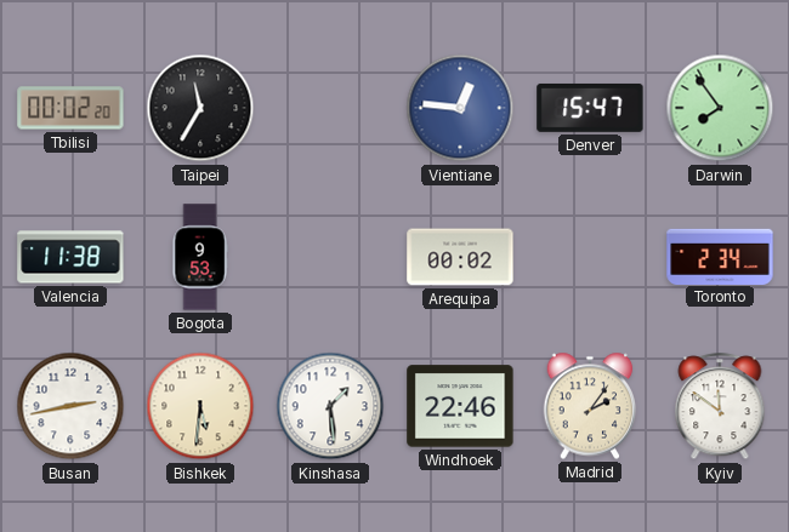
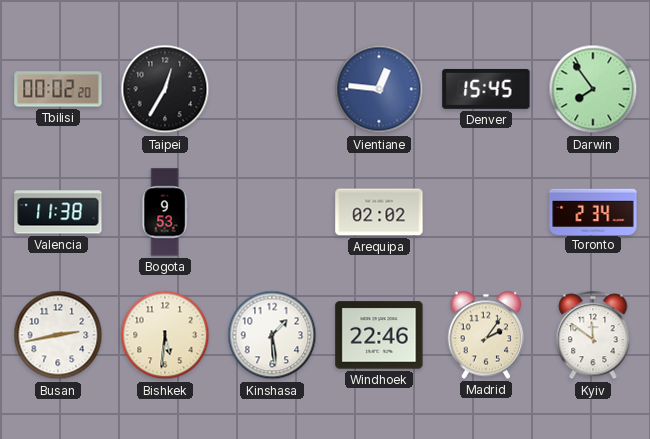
Taipei: 11:35 -> 12:35 (165, 89)
Denver: 15:47 -> 15:45 (486, 89)
Arequipa: 00:02 -> 02:02 (379, 212)
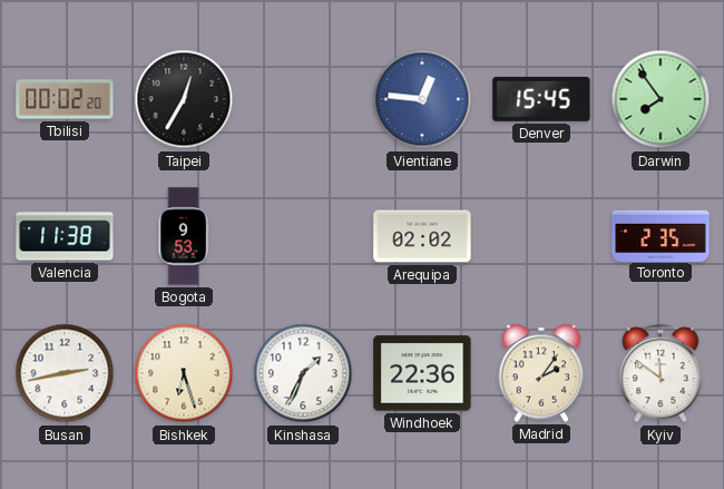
Toronto: 2:34 -> 2:35 (661, 235)
Bishkek: 5:31 -> 6:27 (184, 373)
Kinshasa: 1:29 -> 1:34 (303, 373)
Windhoek: 22:46 -> 22:36 (422, 373)
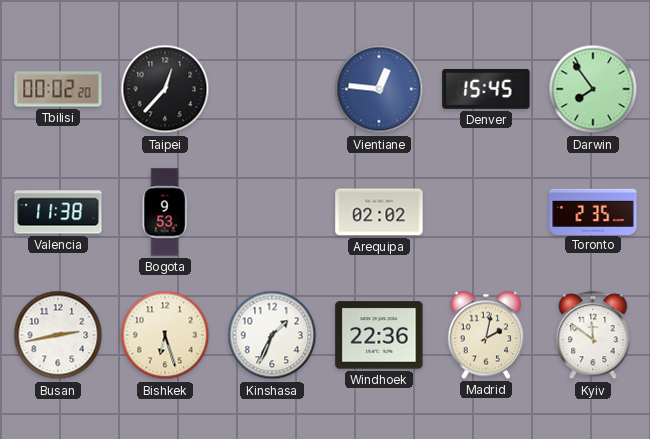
Taipei: 12:35 -> 12:37 (165, 89)
Madrid: 2:06 -> 2:02 (486, 335)
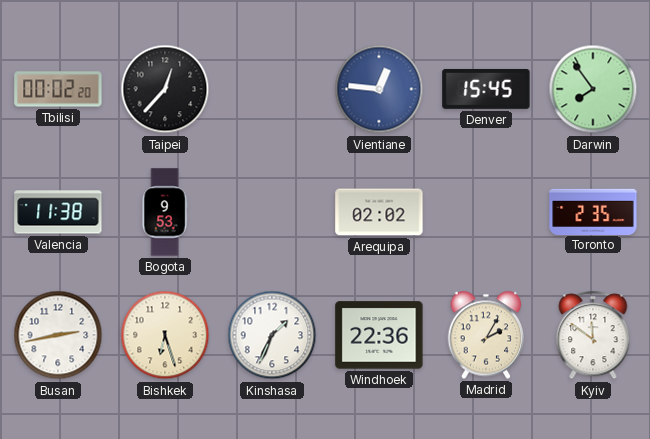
Madrid: 2:02 -> 2:05 (486, 335)
